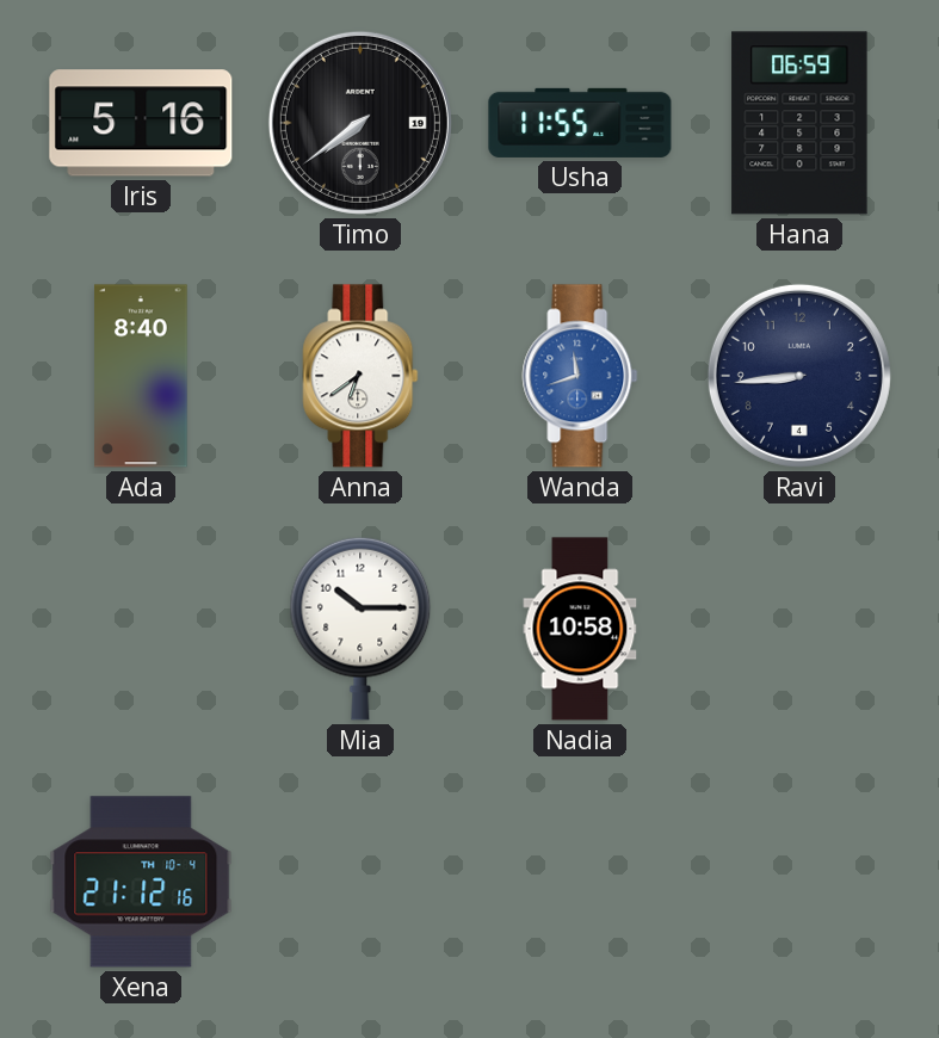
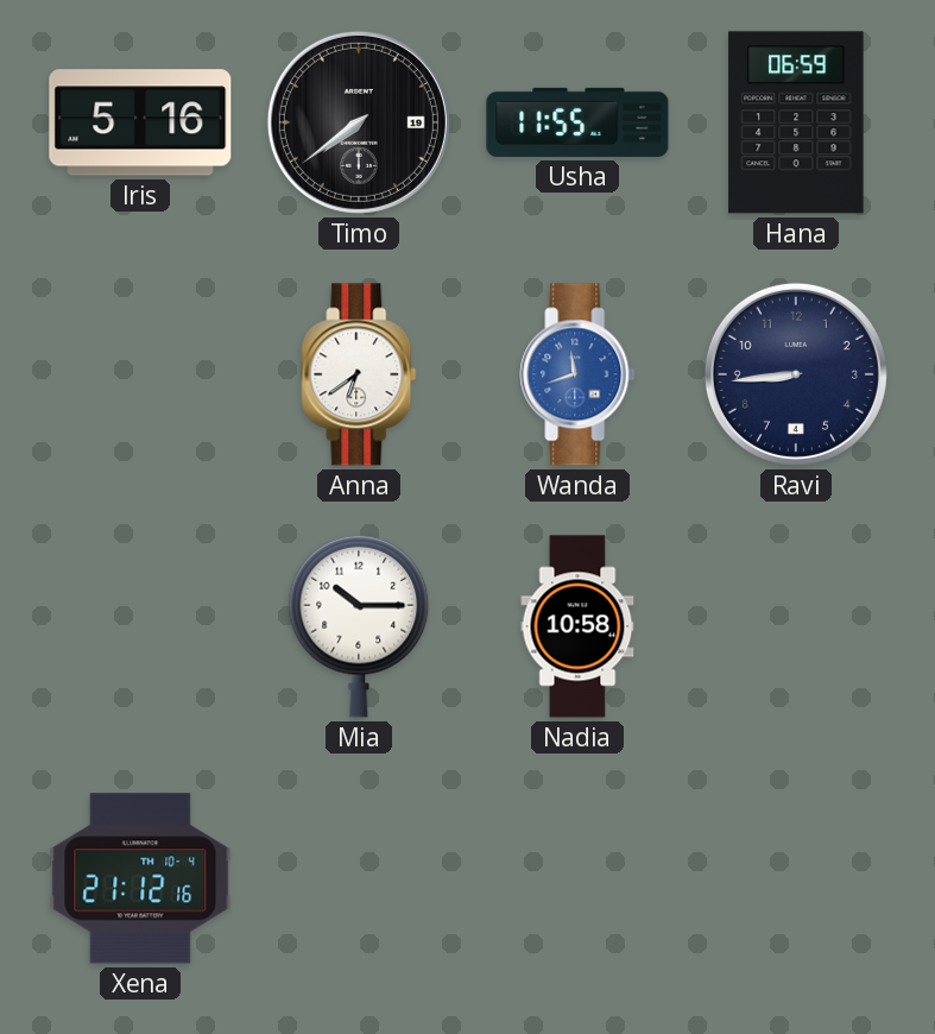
Ada: 8:40 -> none (141, 376)
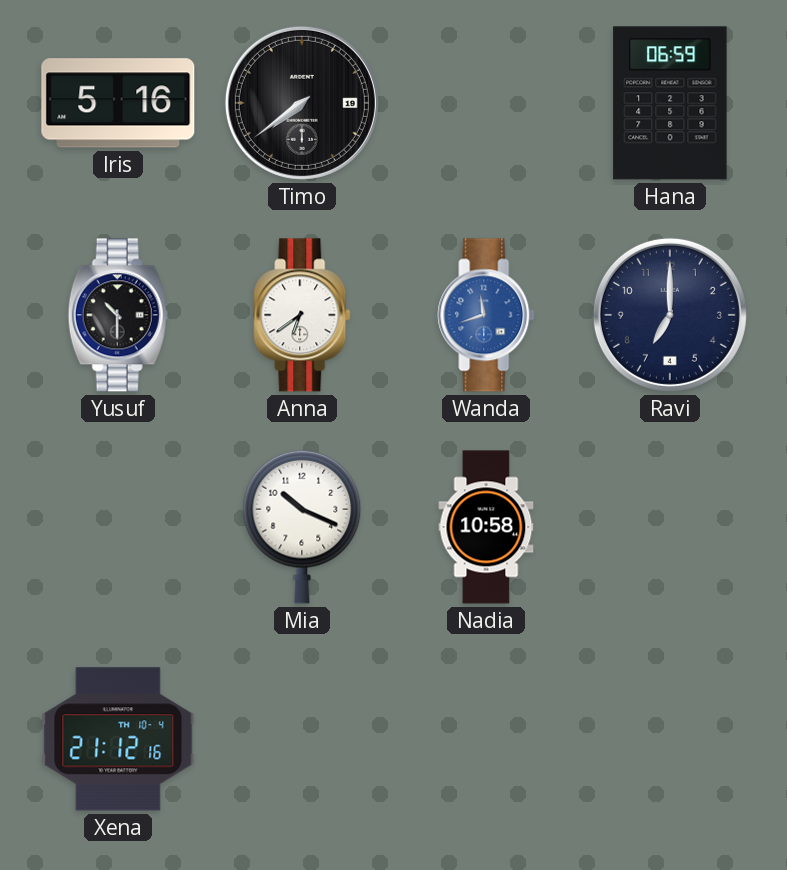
Usha: 11:55 -> none (577, 122)
Yusuf: none -> 10:30 (118, 315)
Ravi: 8:44 -> 7:00 (670, 315)
Mia: 10:15 -> 10:19 (302, 527)
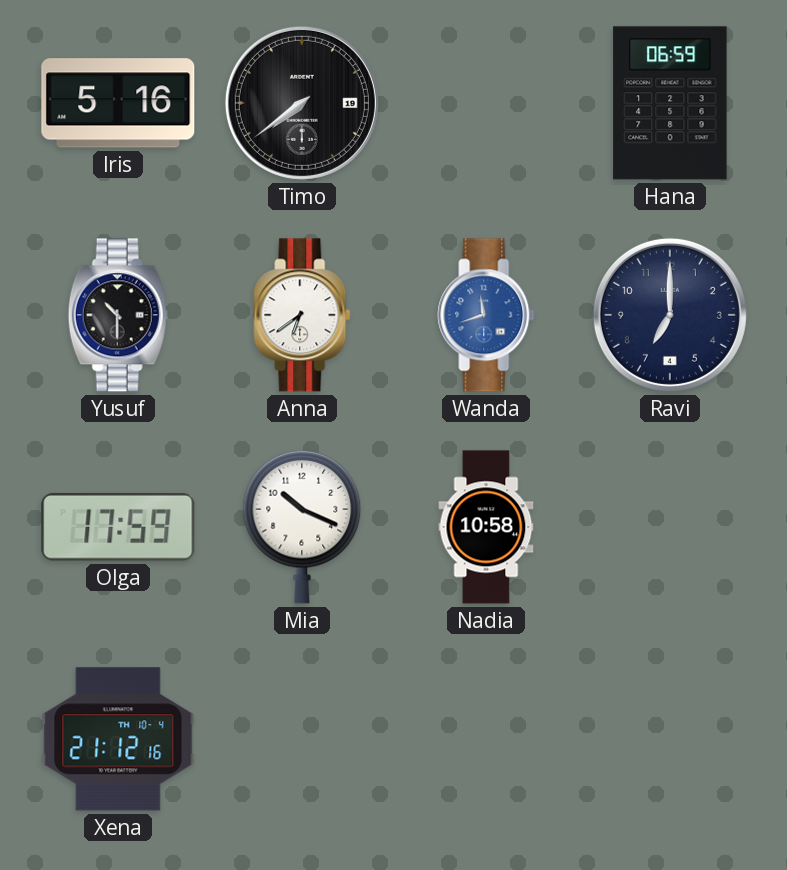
Olga: none -> 17:59 (118, 527)
